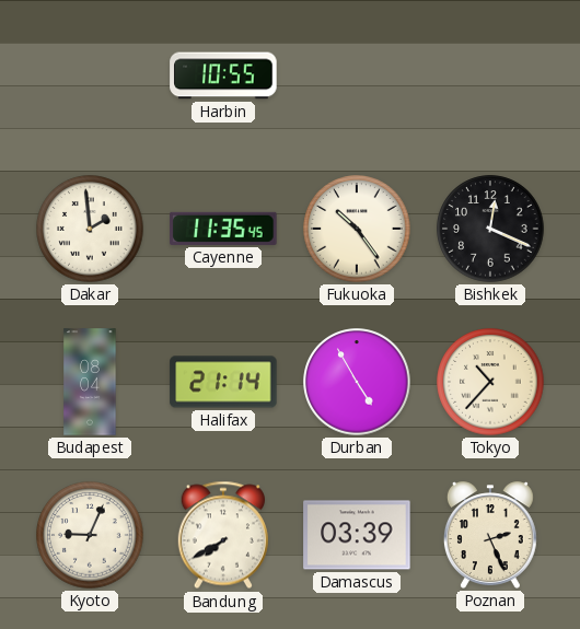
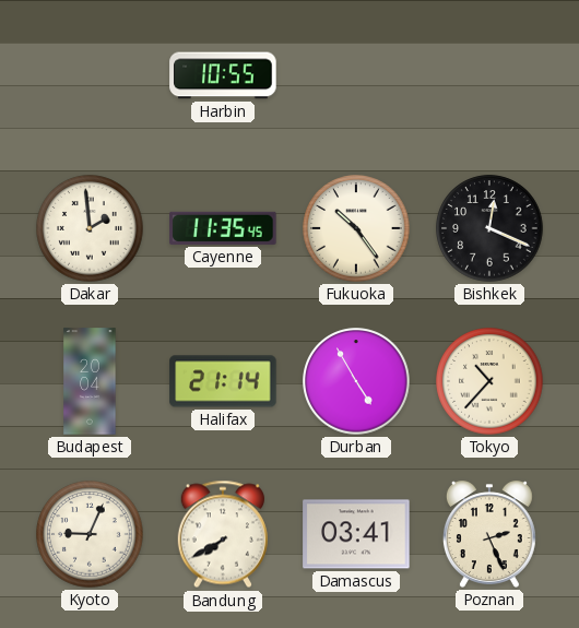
Budapest: 08:04 -> 20:04 (90, 381)
Damascus: 03:39 -> 03:41 (356, 534)
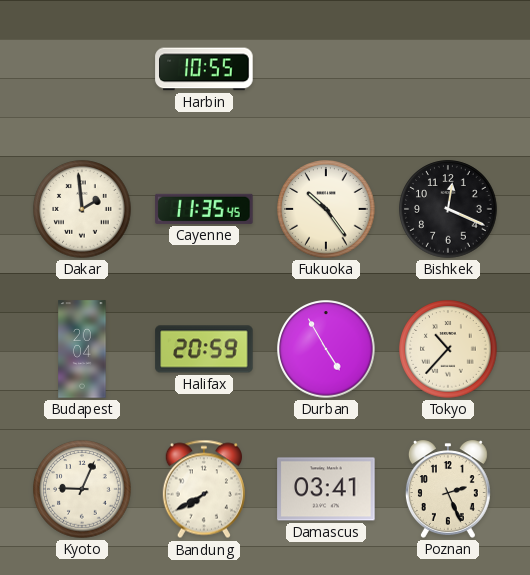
Halifax: 21:14 -> 20:59 (204, 349)
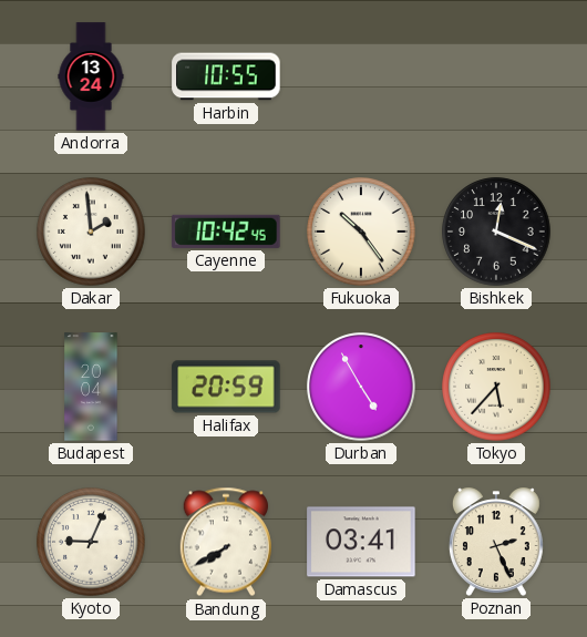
Andorra: none -> 13:24 (91, 76)
Cayenne: 11:35 -> 10:42 (226, 232)
Tokyo: 10:37 -> 5:37 (496, 387)
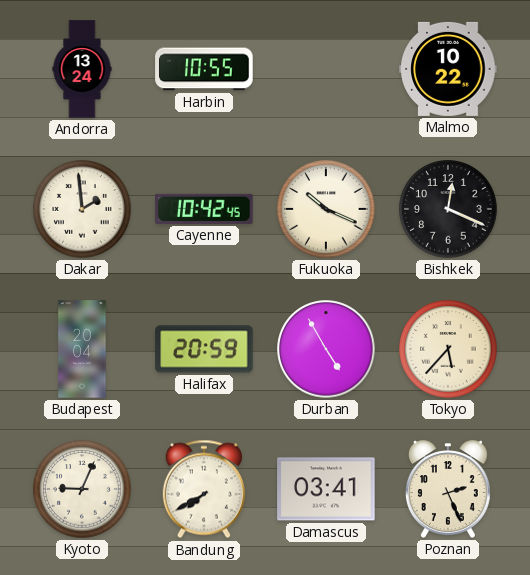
Malmo: none -> 10:22 (448, 69)
Fukuoka: 10:24 -> 10:19 (326, 209)
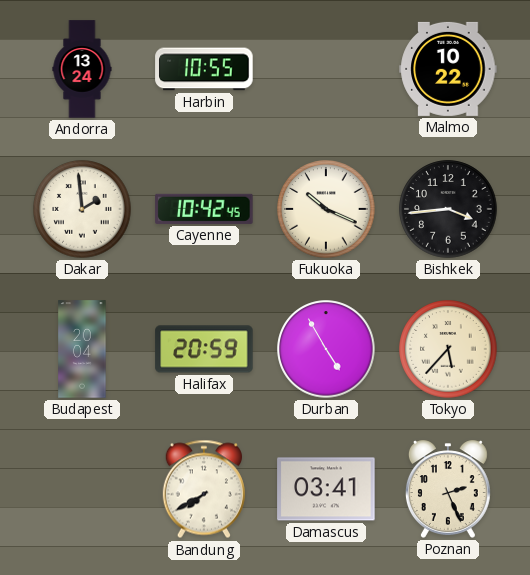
Bishkek: 12:19 -> 3:44 (448, 209)
Kyoto: 9:04 -> none (82, 489)
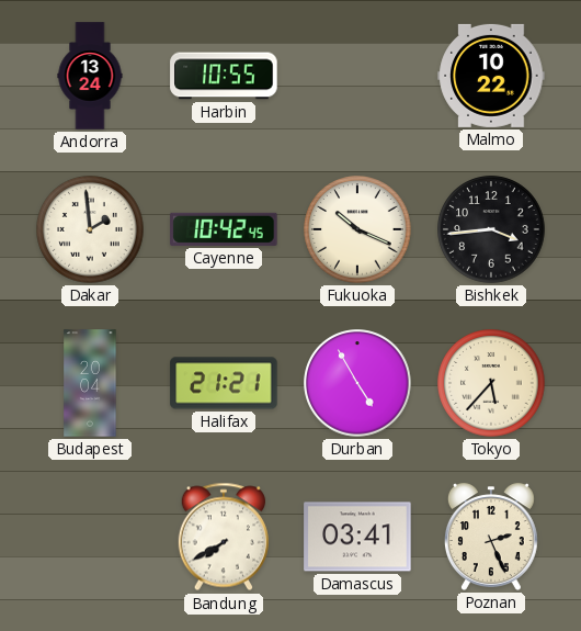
Halifax: 20:59 -> 21:21 (224, 383)
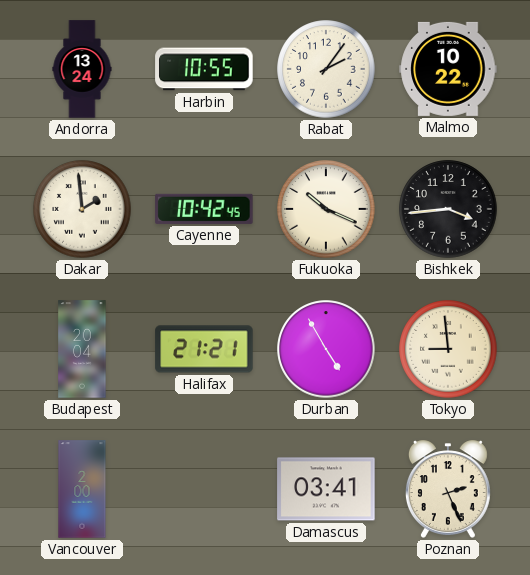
Rabat: none -> 2:06 (326, 69)
Tokyo: 5:37 -> 8:59 (448, 349)
Vancouver: none -> 2:00 (82, 489)
Bandung: 7:40 -> none (224, 537)
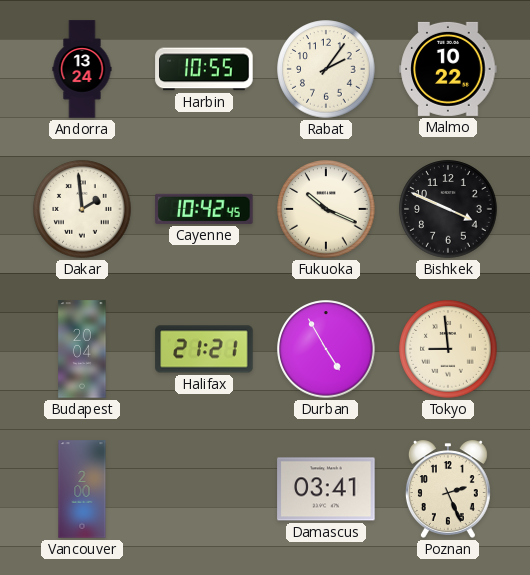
Bishkek: 3:44 -> 3:49 (448, 209)
